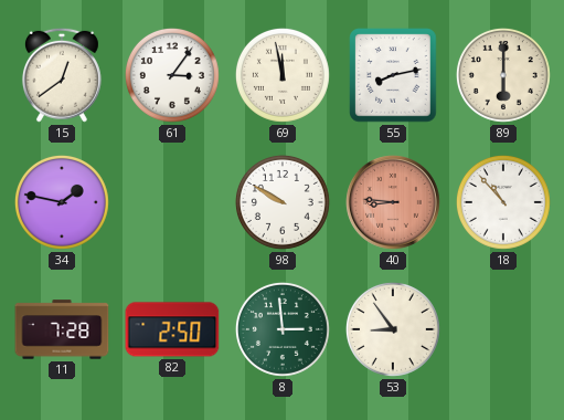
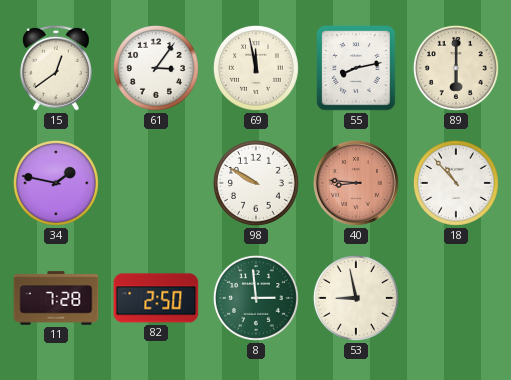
53: 8:54 -> 8:58 (356, 298)
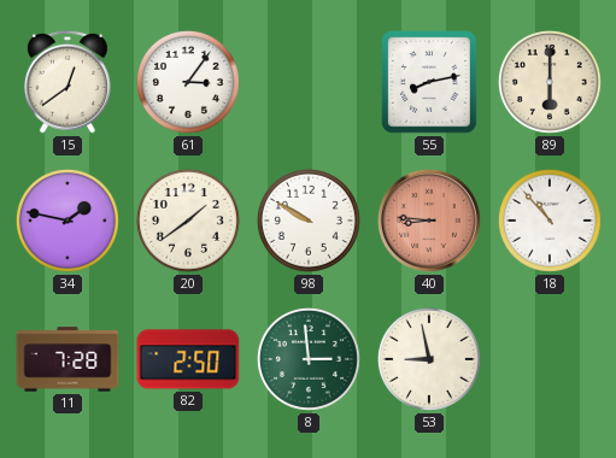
69: 11:58 -> none (256, 68)
20: none -> 1:39 (188, 221)
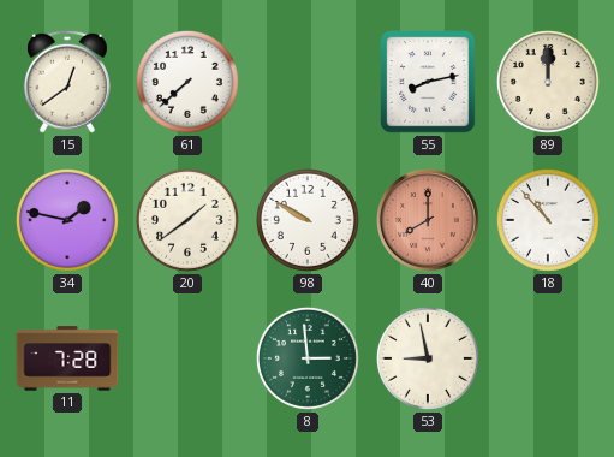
61: 3:06 -> 7:38 (187, 82)
89: 6:00 -> 12:00 (548, 82)
40: 8:46 -> 8:00 (429, 221)
82: 2:50 -> none (188, 359)
